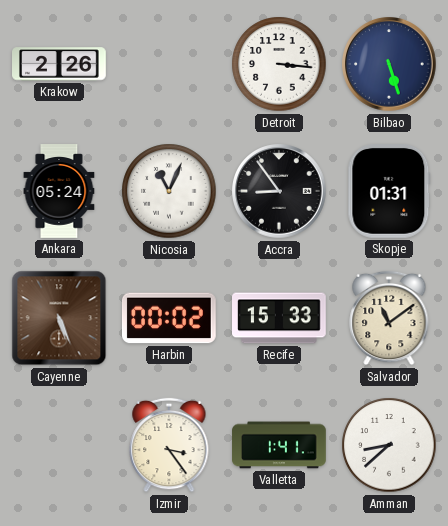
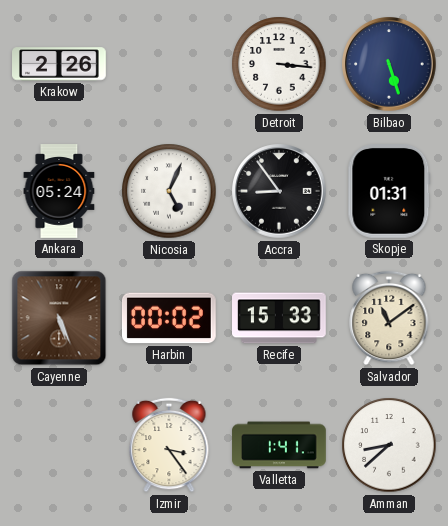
Nicosia: 11:04 -> 5:04 (169, 191)
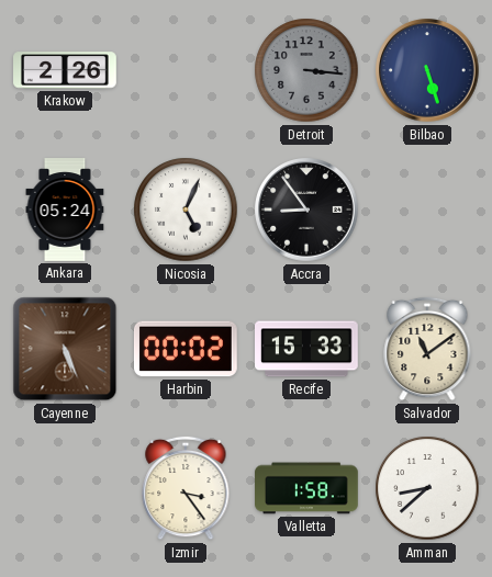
Detroit dial: white -> grey (306, 70)
Skopje: 01:31 -> none (389, 192)
Valletta: 1:41 -> 1:58 (306, 488)
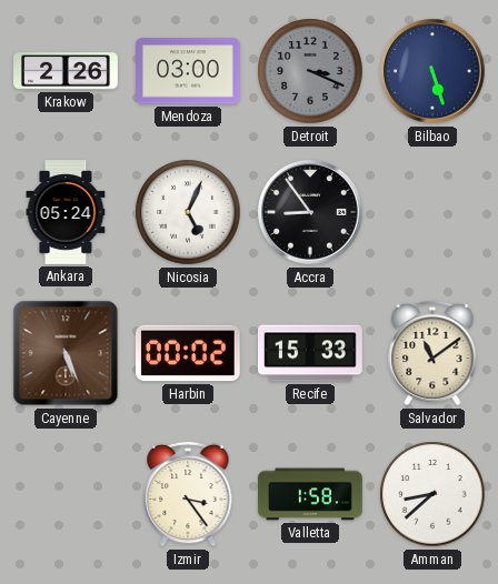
Mendoza: none -> 03:00 (189, 71)
Detroit: 3:16 -> 3:19 (310, 71)
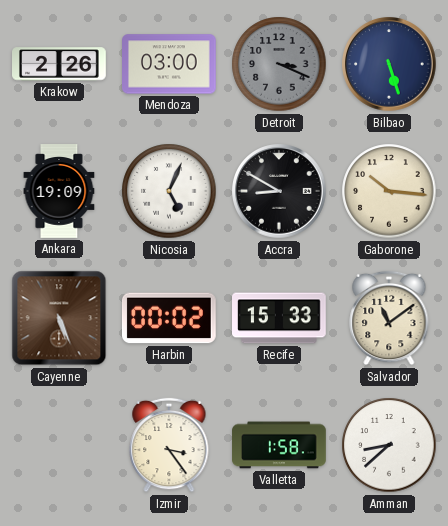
Ankara: 05:24 -> 19:09 (59, 191)
Accra: 8:54 -> 8:50 (279, 191)
Gaborone: none -> 10:16 (389, 191)
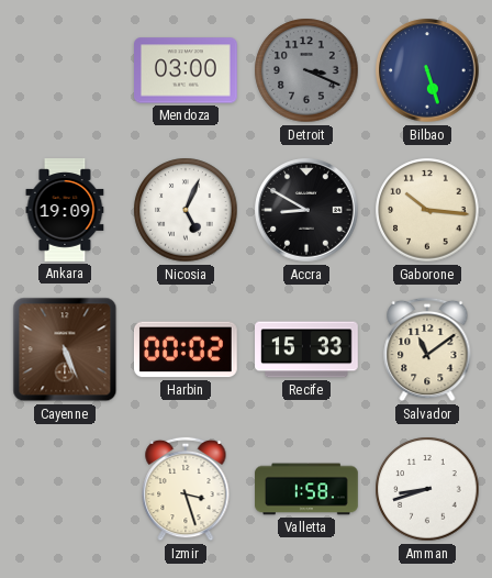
Krakow: 2:26 -> none (60, 64)
Izmir: 3:24 -> 3:27 (186, 489)
Amman: 8:38 -> 8:42 (427, 489)
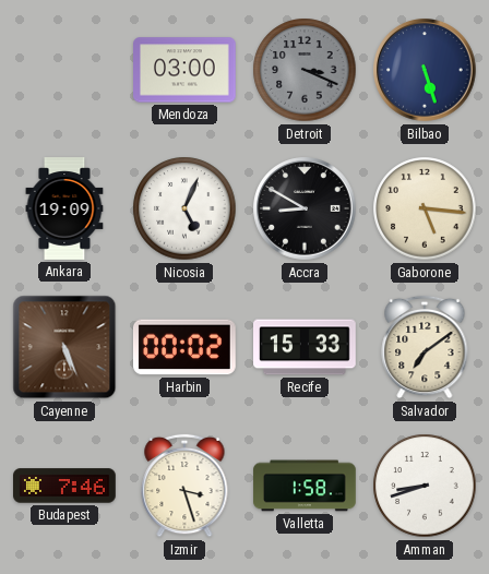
Gaborone: 10:16 -> 5:16 (425, 208)
Salvador: 11:09 -> 7:09 (425, 347)
Budapest: none -> 7:46 (64, 486)
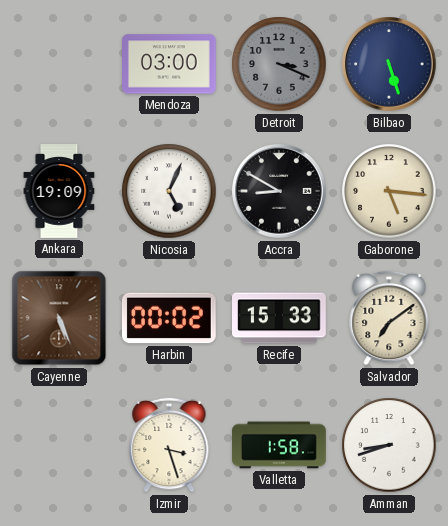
Budapest: 7:46 -> none (64, 486)
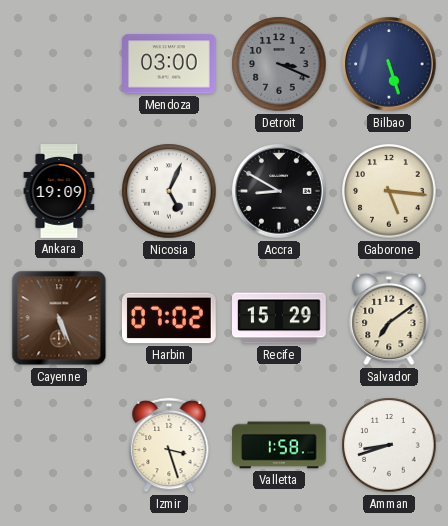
Harbin: 00:02 -> 07:02 (170, 318)
Recife: 15:33 -> 15:29 (280, 318)
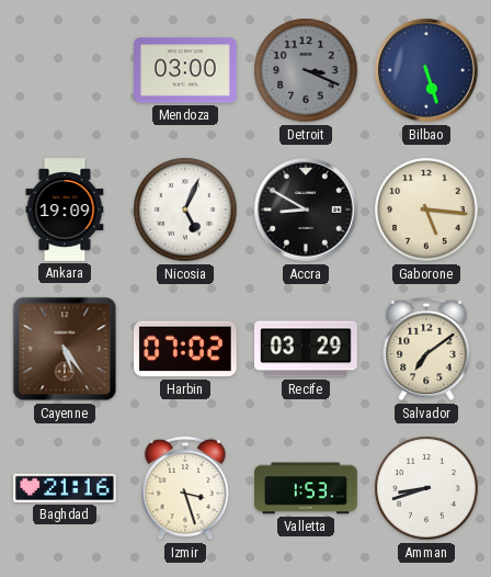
Cayenne: 5:26 -> 5:24 (65, 349)
Recife: 15:29 -> 03:29 (307, 349)
Baghdad: none -> 21:16 (66, 488)
Valletta: 1:58 -> 1:53 (306, 488)
